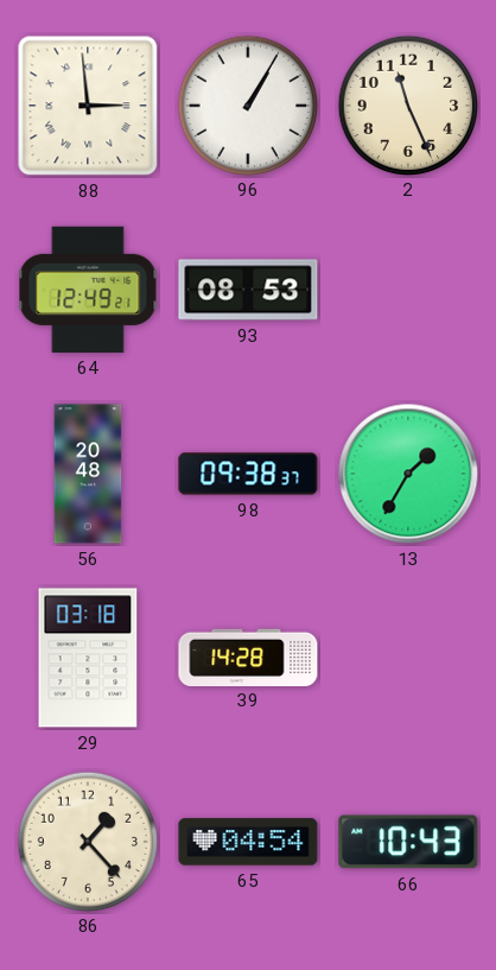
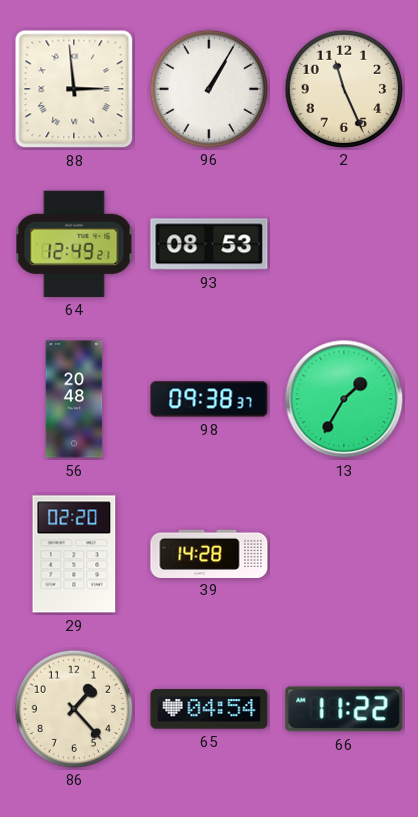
29: 03:18 -> 02:20 (74, 554)
66: 10:43 -> 11:22 (344, 709)
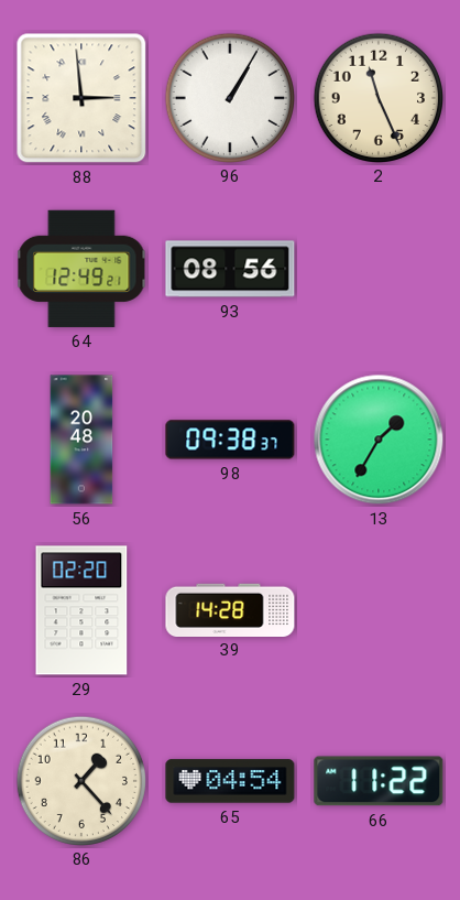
93: 08:53 -> 08:56 (230, 269)
